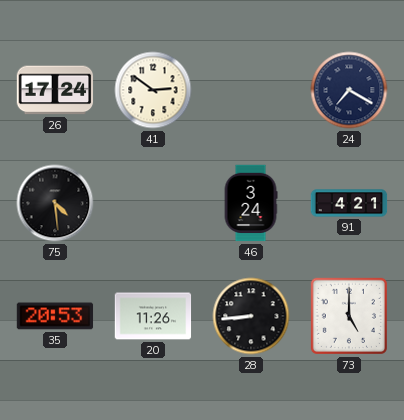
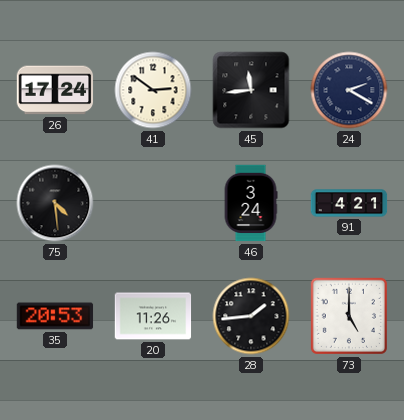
45: none -> 11:44 (251, 90)
24: 7:20 -> 2:20 (349, 90)
28: 8:44 -> 1:44 (251, 316)
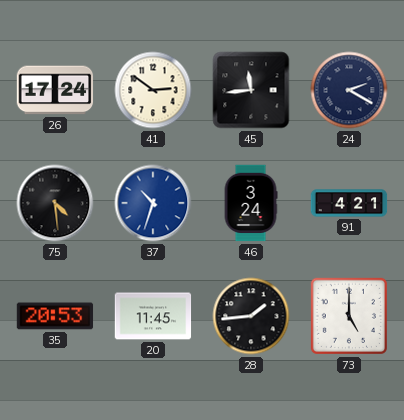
37: none -> 10:33 (153, 203)
20: 11:26 -> 11:45 (153, 316)
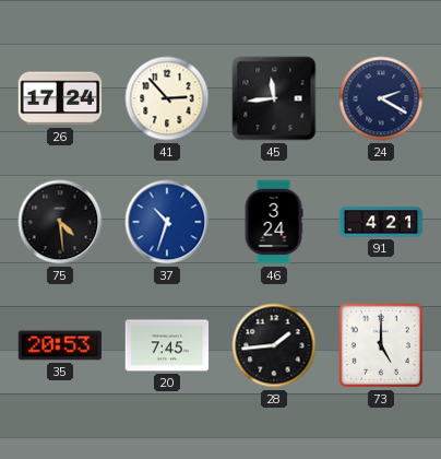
41: 2:51 -> 2:53 (167, 98)
20: 11:45 -> 7:45 (167, 345)
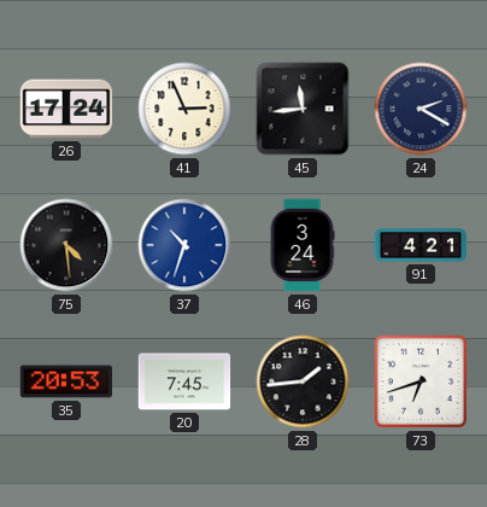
41: 2:53 -> 2:56 (184, 109)
73: 5:00 -> 6:42 (421, 381)
